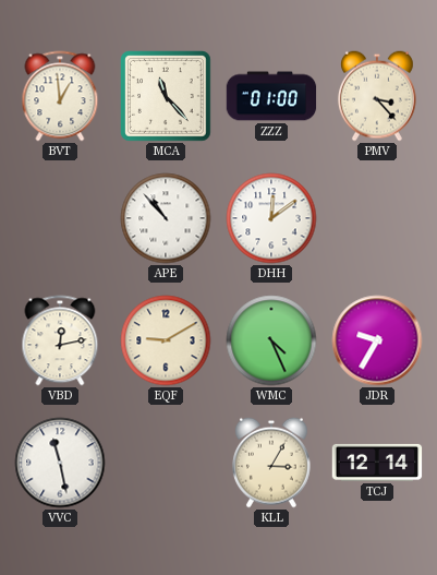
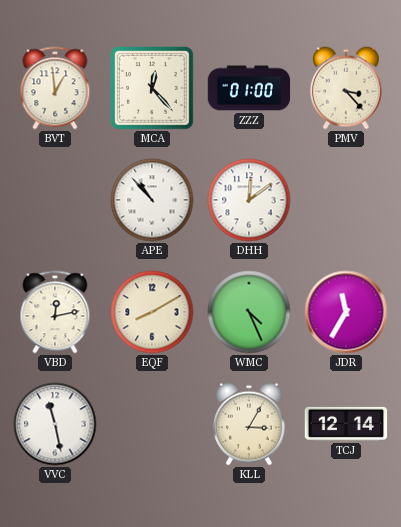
MCA: 11:23 -> 12:23 (153, 89)
EQF: 9:10 -> 8:10 (152, 312)
JDR: 9:35 -> 11:35 (346, 312)
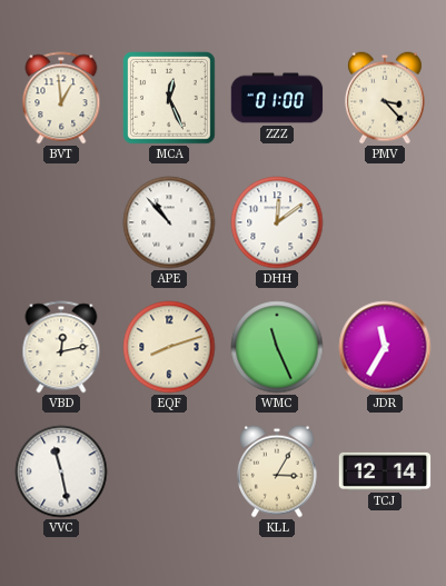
MCA: 12:23 -> 12:26 (170, 99)
EQF: 8:10 -> 8:12 (169, 347)
WMC: 4:26 -> 11:26 (277, 347)
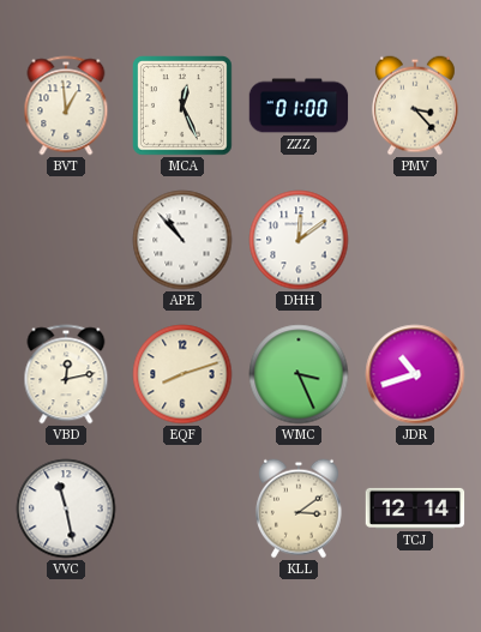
WMC: 11:26 -> 3:26 (299, 374)
JDR: 11:35 -> 10:42 (415, 374)
KLL: 3:05 -> 3:09 (299, 508)
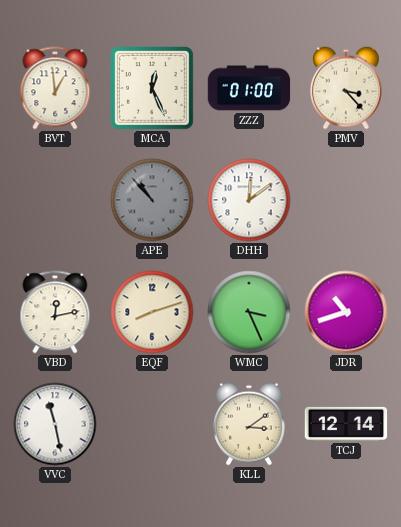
APE dial: white -> grey (152, 200)
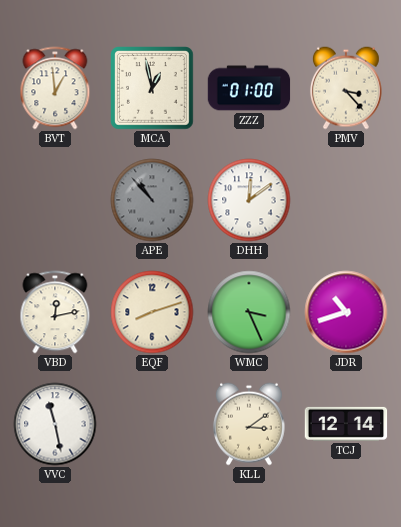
MCA: 12:26 -> 12:58 (153, 89)
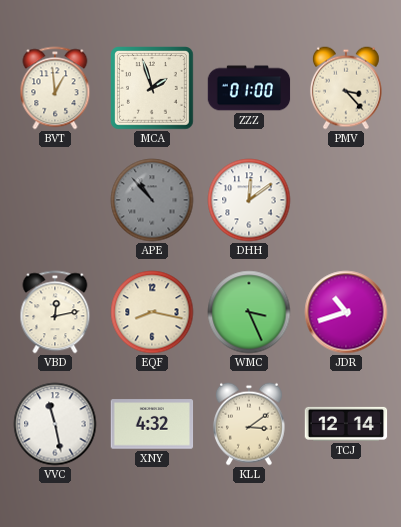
MCA: 12:58 -> 1:57 (153, 89)
EQF: 8:12 -> 8:17 (152, 312)
XNY: none -> 4:32 (152, 424)
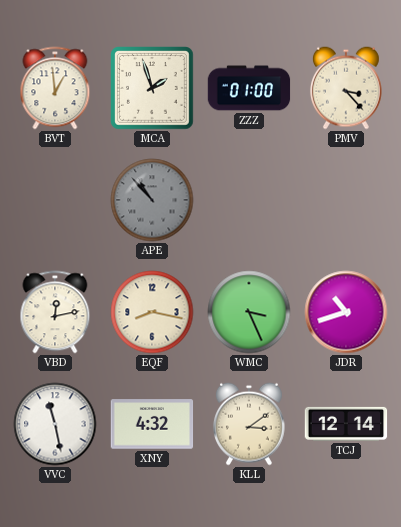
DHH: 12:09 -> none (249, 200)
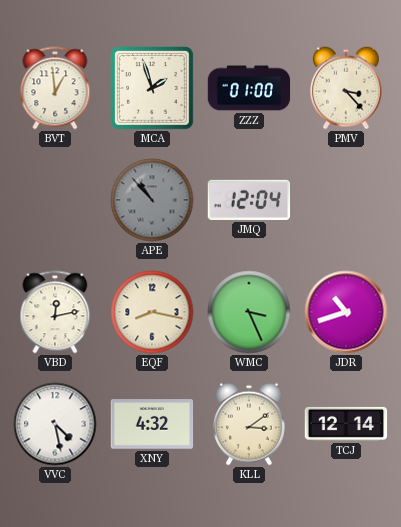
JMQ: none -> 12:04 (249, 200)
VVC: 11:28 -> 4:28 (55, 424)
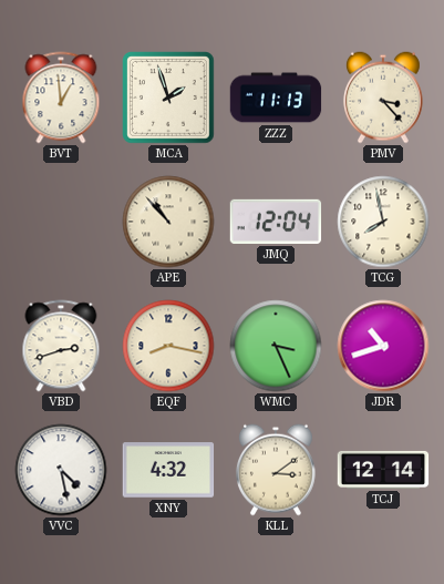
ZZZ: 01:00 -> 11:13 (276, 98)
APE dial: grey -> cream (168, 222)
TCG: none -> 7:58 (383, 222)
VBD: 12:13 -> 2:42 (61, 346)
